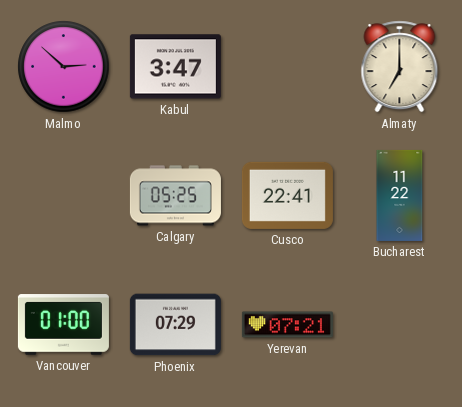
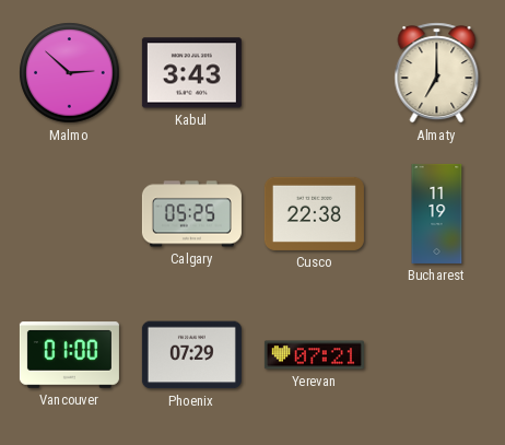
Kabul: 3:47 -> 3:43 (191, 73)
Cusco: 22:41 -> 22:38 (314, 213)
Bucharest: 11:22 -> 11:19 (437, 213)
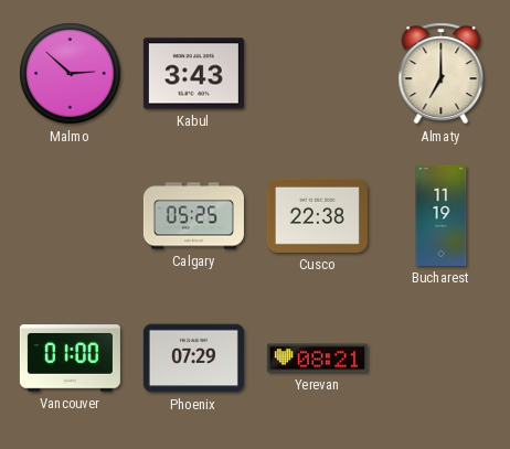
Yerevan: 07:21 -> 08:21 (317, 359)
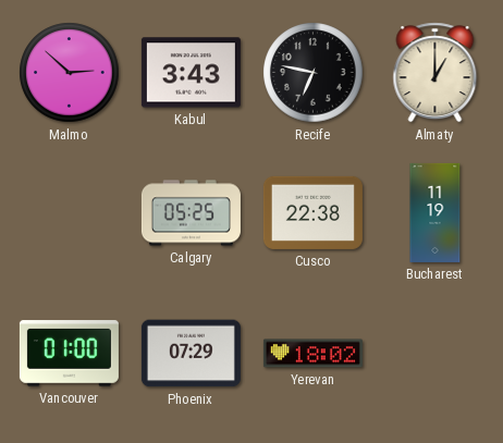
Recife: none -> 6:47 (314, 73)
Almaty: 7:00 -> 1:00 (435, 73)
Yerevan: 08:21 -> 18:02 (312, 354)
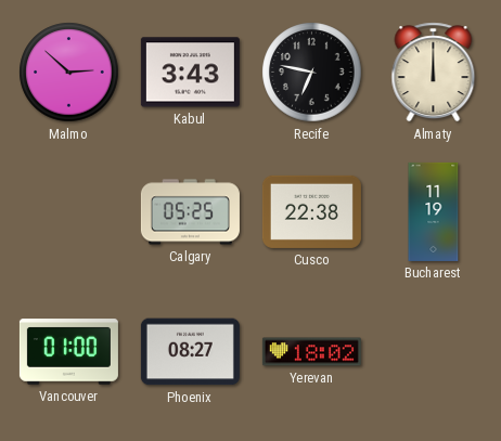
Almaty: 1:00 -> 12:00 (434, 73)
Phoenix: 07:29 -> 08:27 (190, 352)
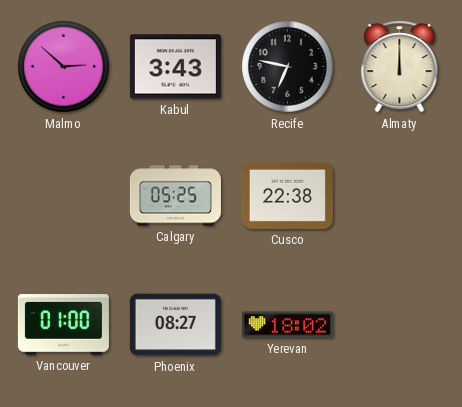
Bucharest: 11:19 -> none (434, 211)
